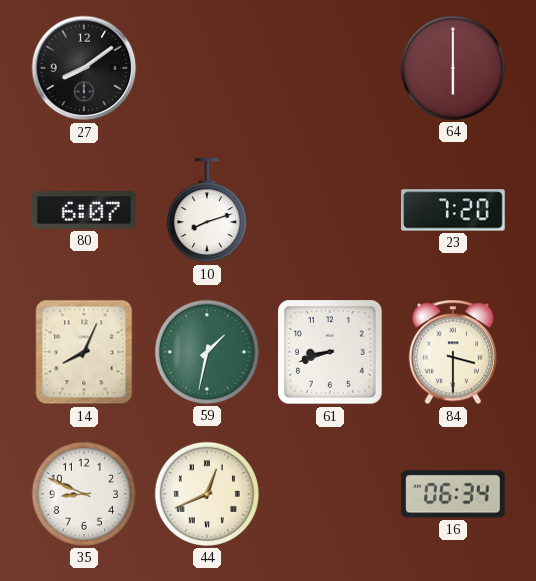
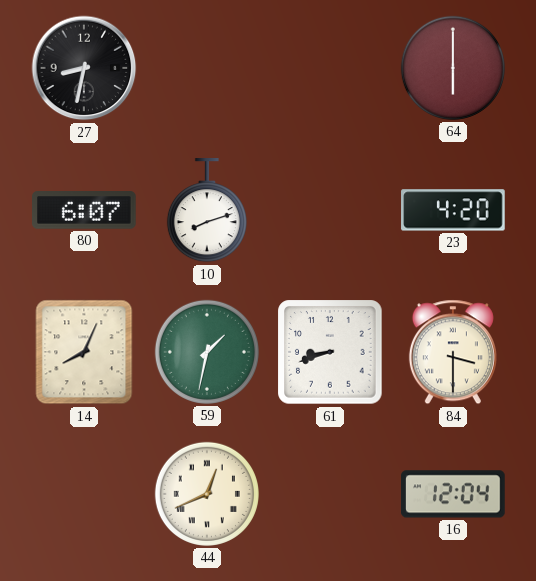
27: 8:09 -> 8:32 (84, 68)
23: 7:20 -> 4:20 (453, 210)
35: 8:49 -> none (84, 494)
16: 06:34 -> 12:04 (453, 494)
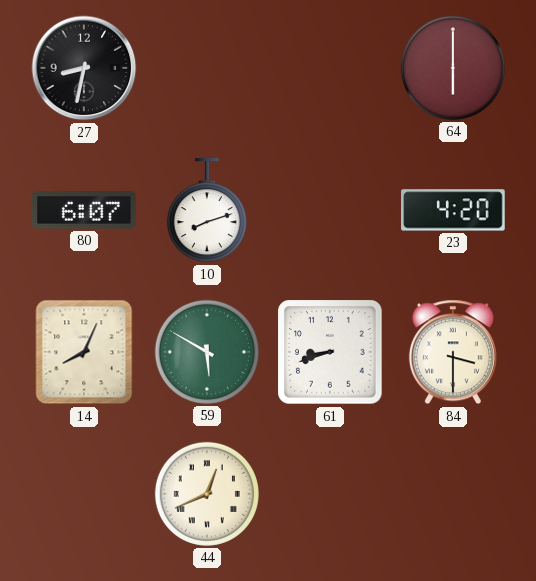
59: 1:32 -> 5:50 (207, 352)
16: 12:04 -> none (453, 494)
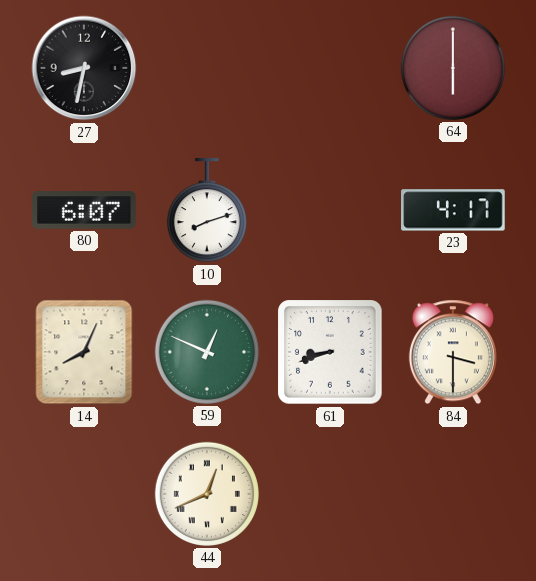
23: 4:20 -> 4:17 (453, 210)
59: 5:50 -> 12:49 (207, 352)
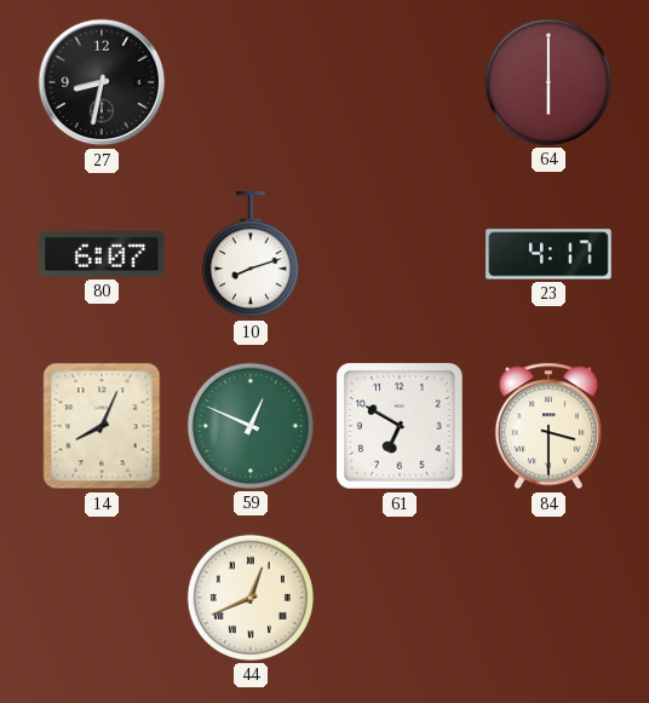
61: 8:42 -> 6:50 (400, 426)
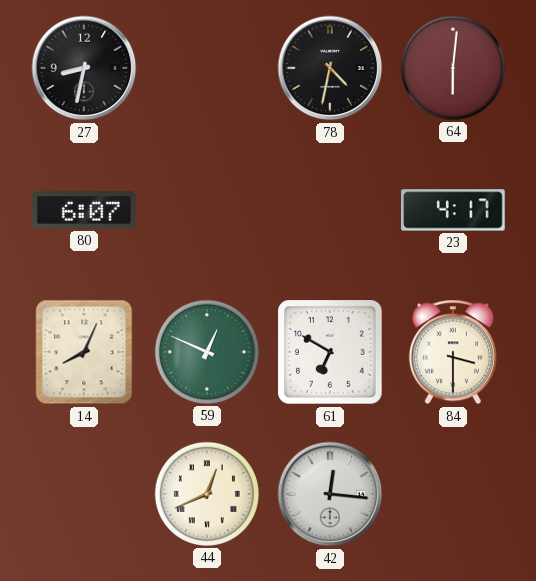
78: none -> 4:32 (330, 68)
64: 6:00 -> 6:01 (453, 68)
10: 8:12 -> none (251, 255)
42: none -> 12:16 (330, 494)
